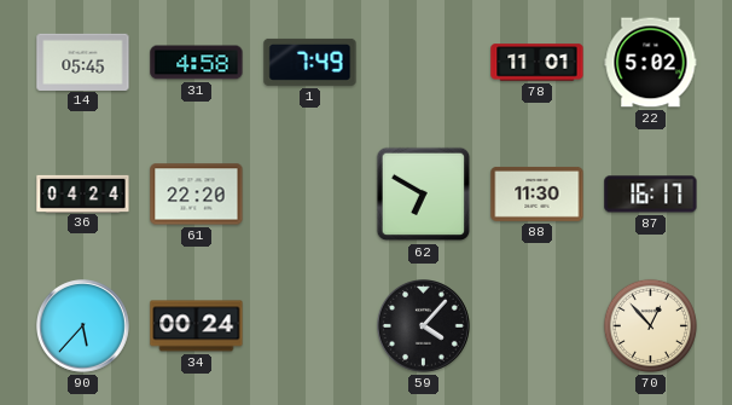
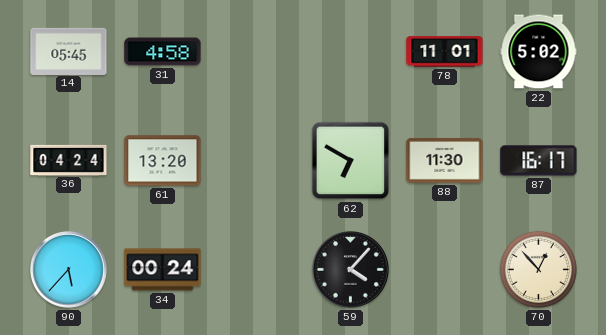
1: 7:49 -> none (310, 62)
61: 22:20 -> 13:20 (163, 161)
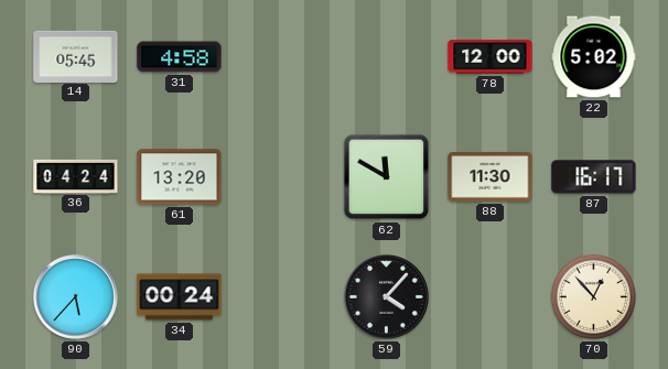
78: 11:01 -> 12:00 (491, 57)
62: 6:50 -> 11:50 (387, 177)
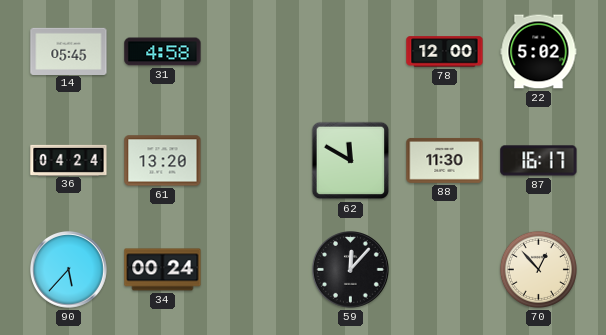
59: 4:07 -> 12:07 (351, 270)
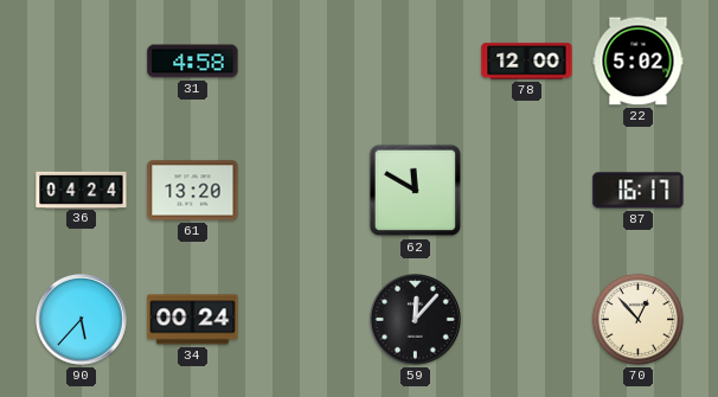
14: 05:45 -> none (69, 51)
88: 11:30 -> none (445, 161)
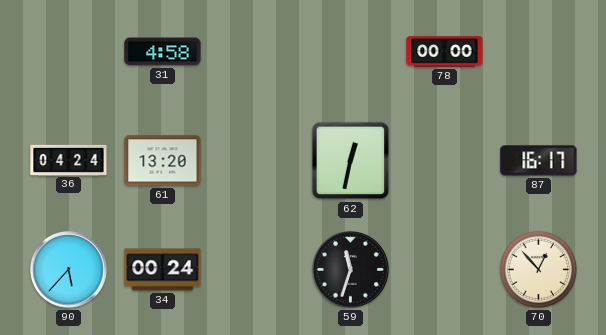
78: 12:00 -> 00:00 (445, 52)
22: 5:02 -> none (639, 62)
62: 11:50 -> 12:32 (351, 161)
59: 12:07 -> 11:33 (351, 270)
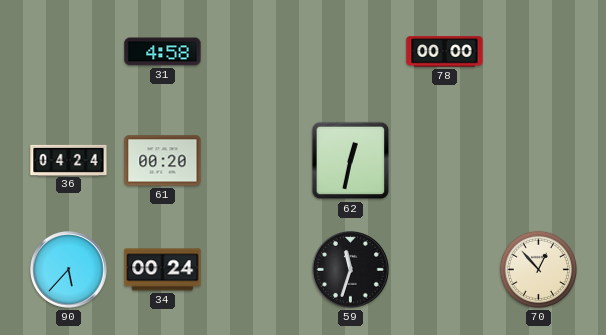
61: 13:20 -> 00:20 (163, 161)
87: 16:17 -> none (539, 161)
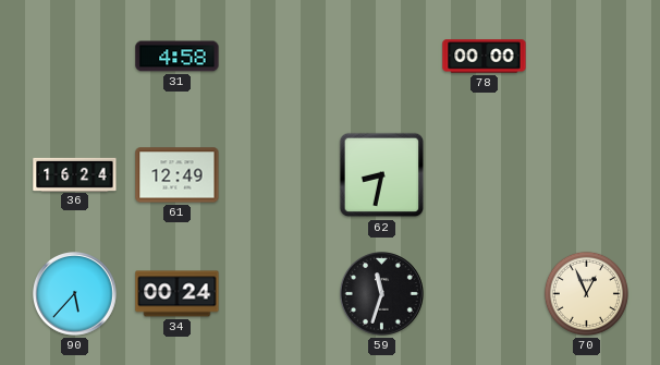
36: 04:24 -> 16:24 (75, 174)
61: 00:20 -> 12:49 (178, 175)
62: 12:32 -> 8:32 (382, 175)
70: 12:53 -> 12:56 (586, 293)
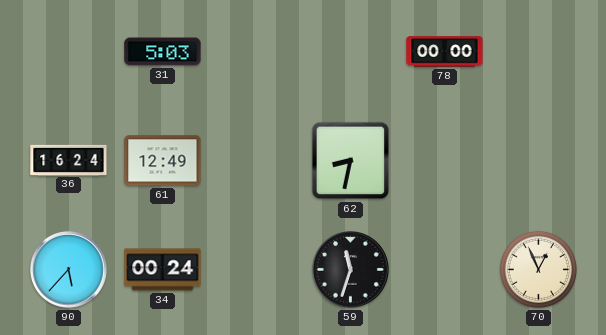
31: 4:58 -> 5:03 (163, 52)
